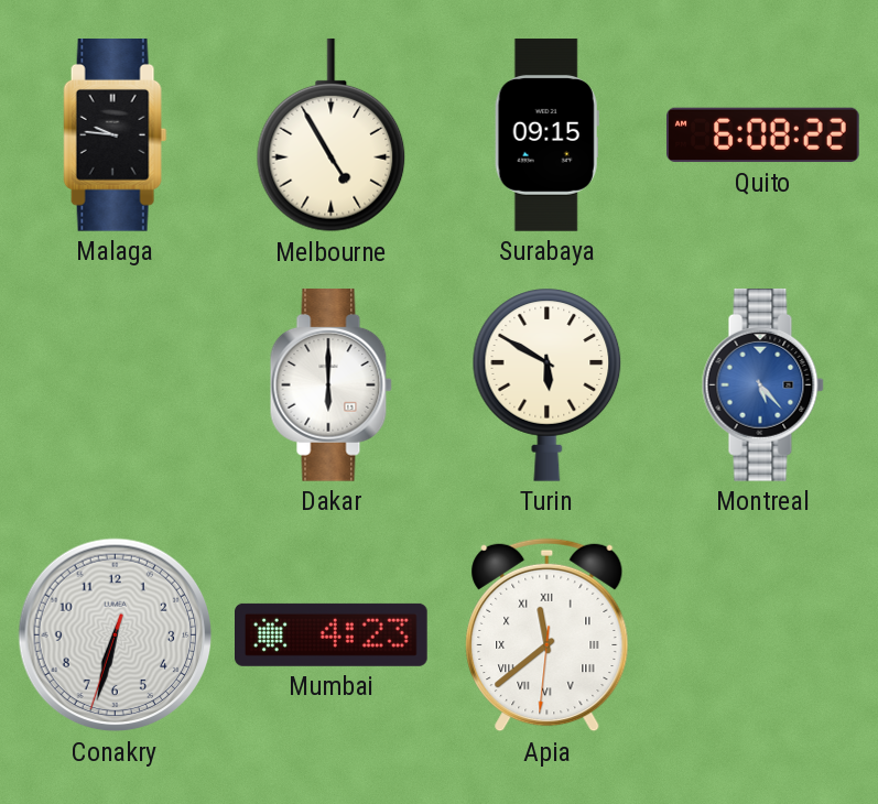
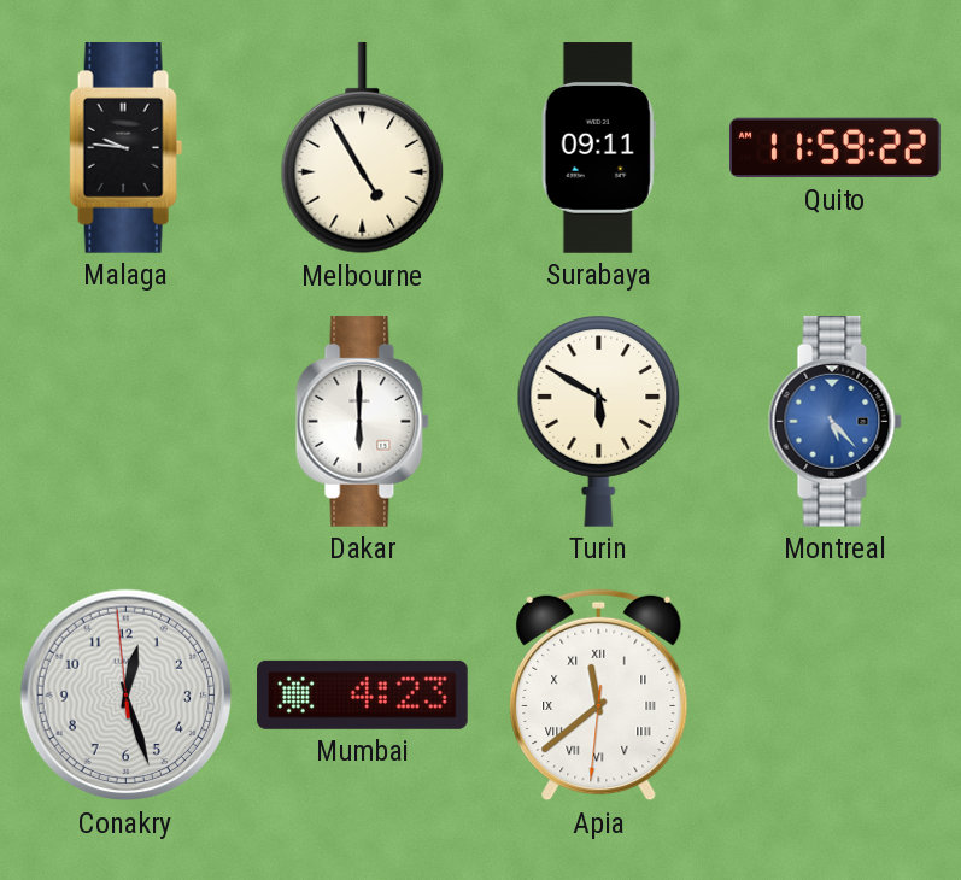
Surabaya: 09:15 -> 09:11 (598, 148)
Quito: 6:08 -> 11:59 (836, 148)
Conakry: 6:32 -> 12:26 (127, 696)
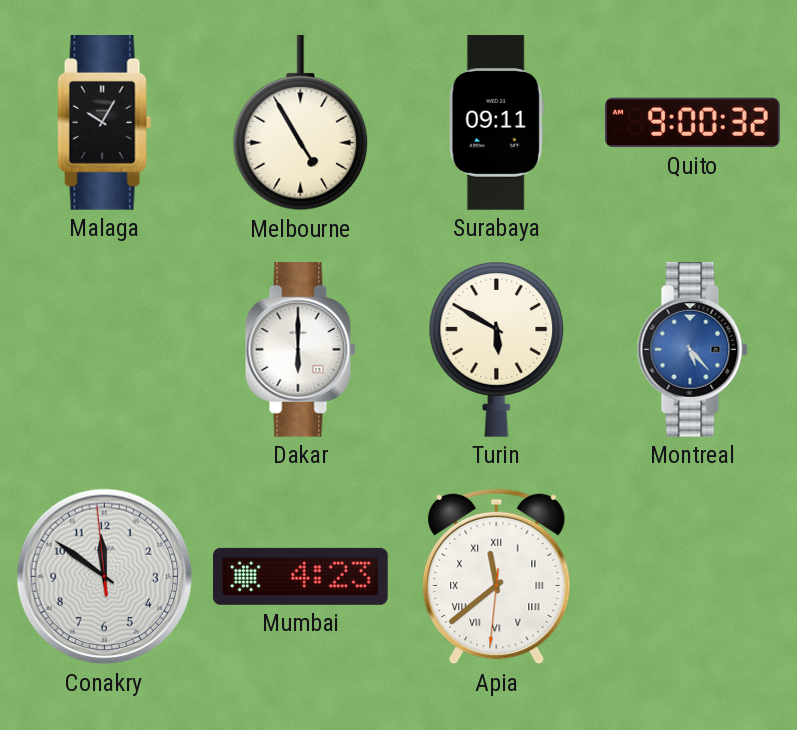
Malaga: 9:46 -> 10:05 (105, 123)
Quito: 11:59 -> 9:00 (693, 123)
Conakry: 12:26 -> 11:50 (105, 577)
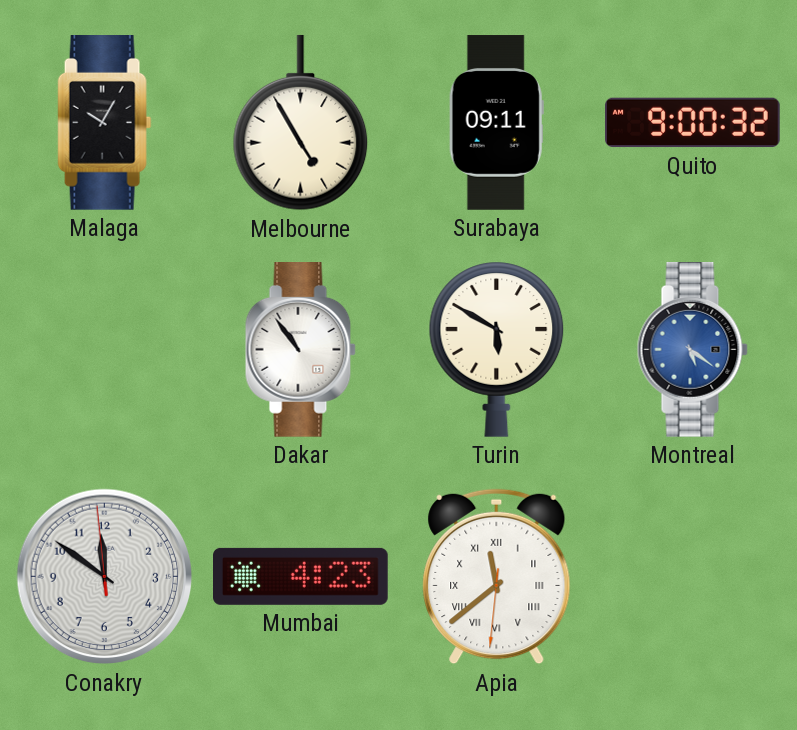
Dakar: 6:00 -> 10:54 (300, 350)
Montreal: 5:23 -> 5:21 (692, 350)
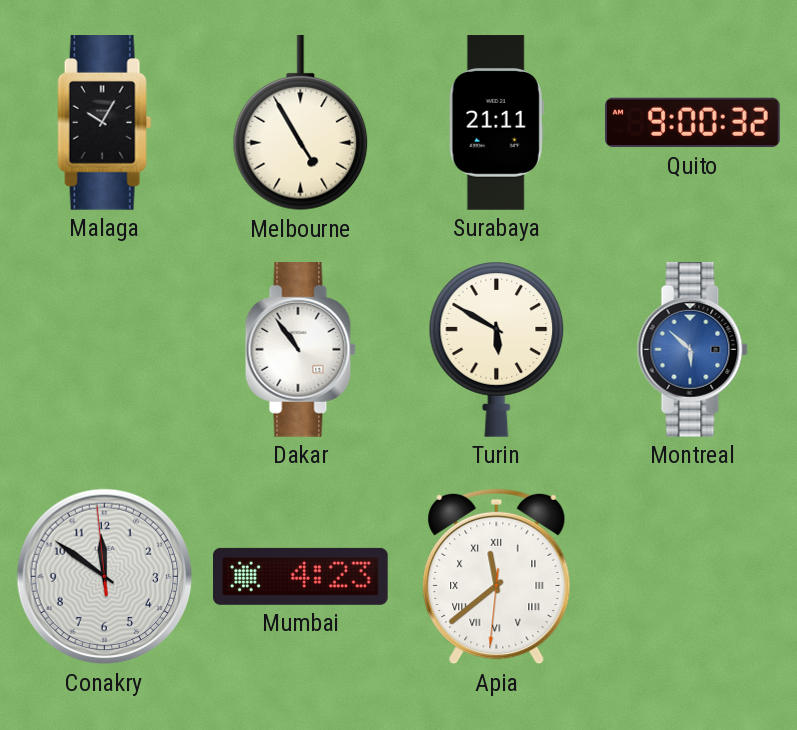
Surabaya: 09:11 -> 21:11 (496, 123)
Montreal: 5:21 -> 5:52 (692, 350)
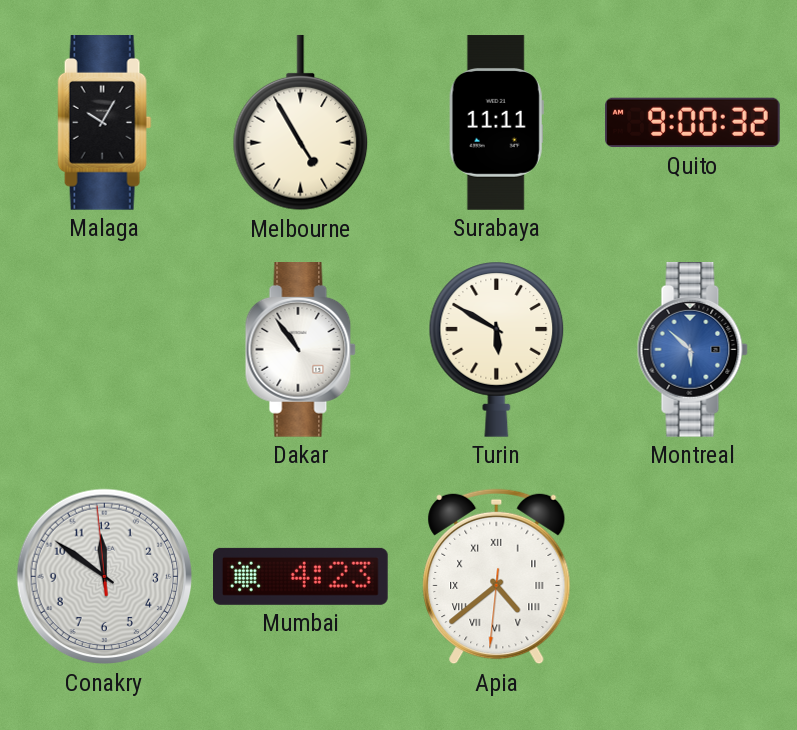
Surabaya: 21:11 -> 11:11 (496, 123)
Apia: 11:38 -> 4:38 (497, 577)
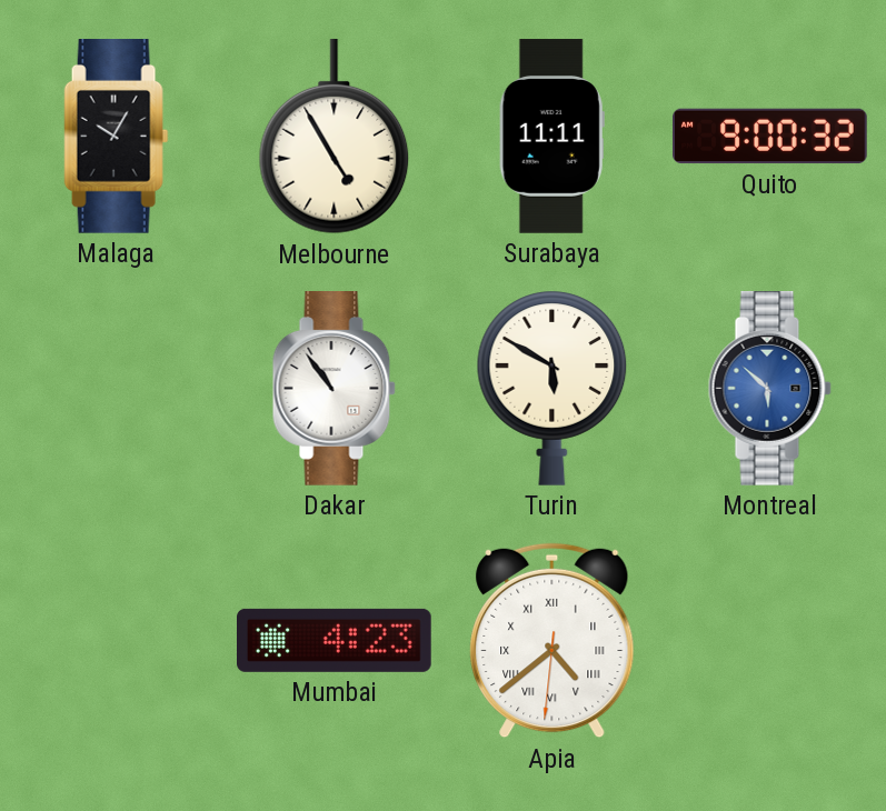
Conakry: 11:50 -> none (105, 577)
